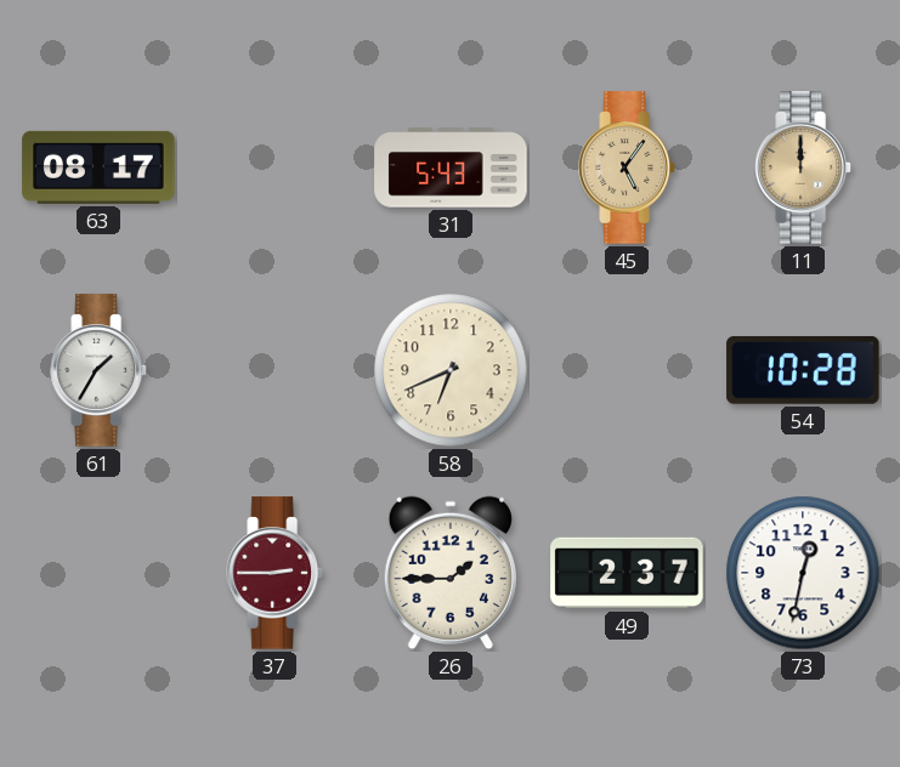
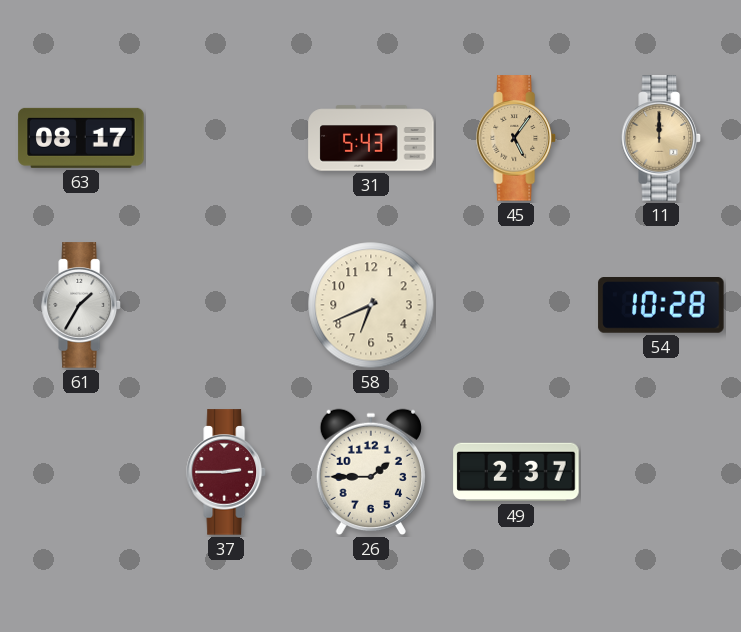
73: 12:32 -> none (803, 573)
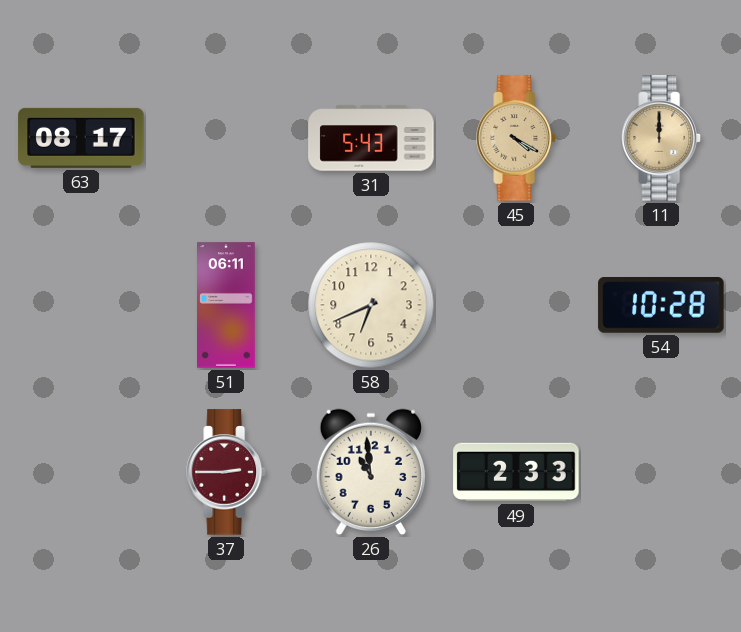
45: 5:06 -> 4:20 (516, 138)
61: 1:35 -> none (81, 305)
51: none -> 06:11 (226, 305)
26: 1:45 -> 10:59 (371, 472)
49: 2:37 -> 2:33 (516, 472)
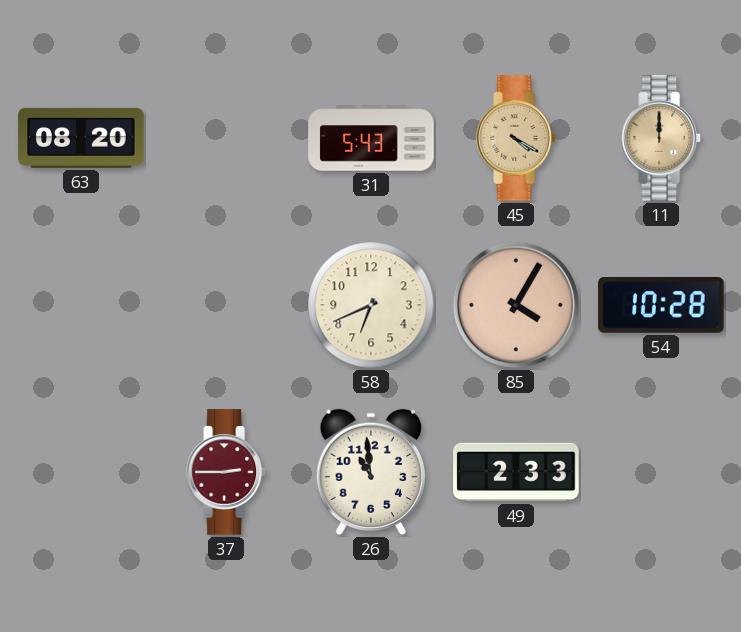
63: 08:17 -> 08:20 (81, 138)
51: 06:11 -> none (226, 305)
85: none -> 4:05 (516, 305)
